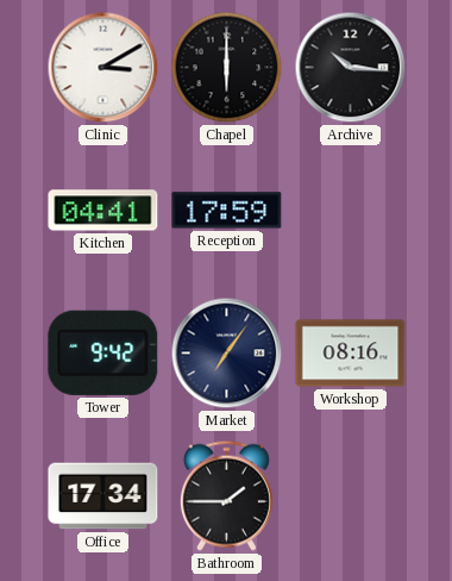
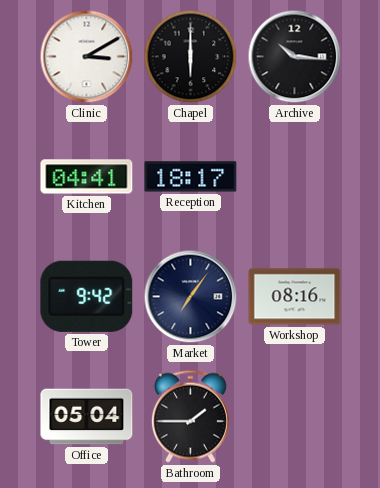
Reception: 17:59 -> 18:17 (191, 177)
Office: 17:34 -> 05:04 (87, 417)
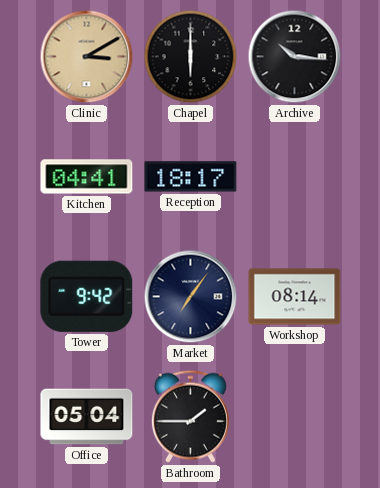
Clinic dial: white -> champagne (87, 57)
Workshop: 08:16 -> 08:14 (295, 297)
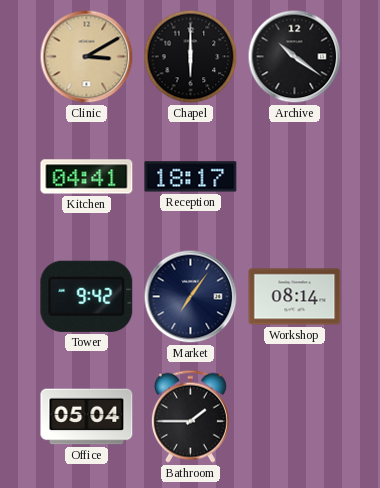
Archive: 10:16 -> 10:21 (295, 57)
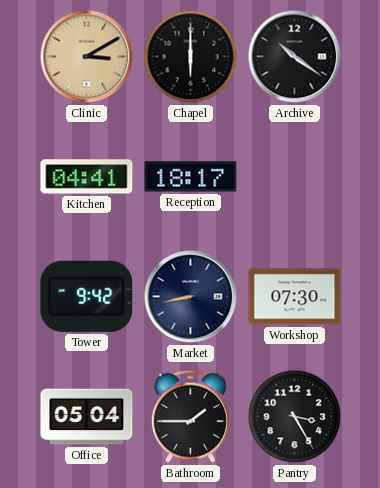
Market: 7:06 -> 8:43 (191, 297)
Workshop: 08:14 -> 07:30 (295, 297)
Pantry: none -> 3:25 (295, 417)
